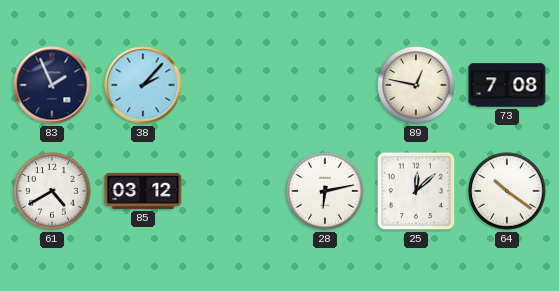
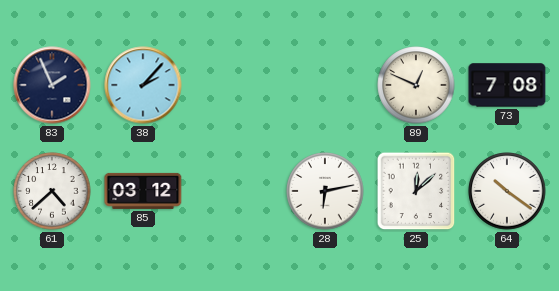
89: 12:47 -> 12:49 (416, 85)
61: 4:40 -> 4:38 (52, 191)
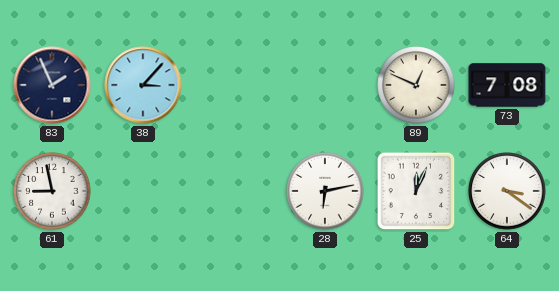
38: 2:07 -> 3:07 (143, 85)
61: 4:38 -> 8:58 (52, 191)
85: 03:12 -> none (143, 191)
25: 12:08 -> 12:04 (416, 191)
64: 10:21 -> 3:21 (507, 191)
